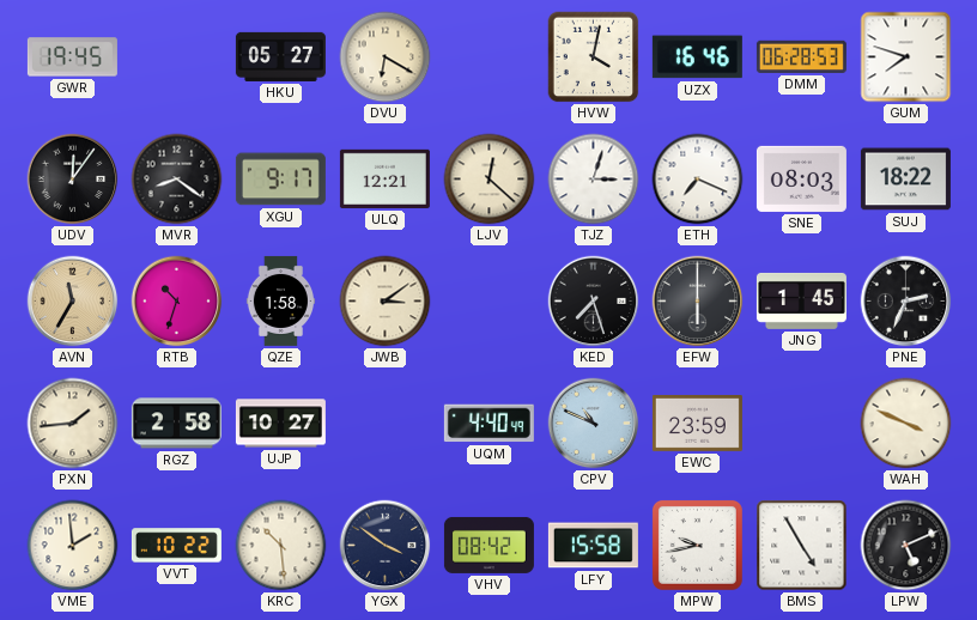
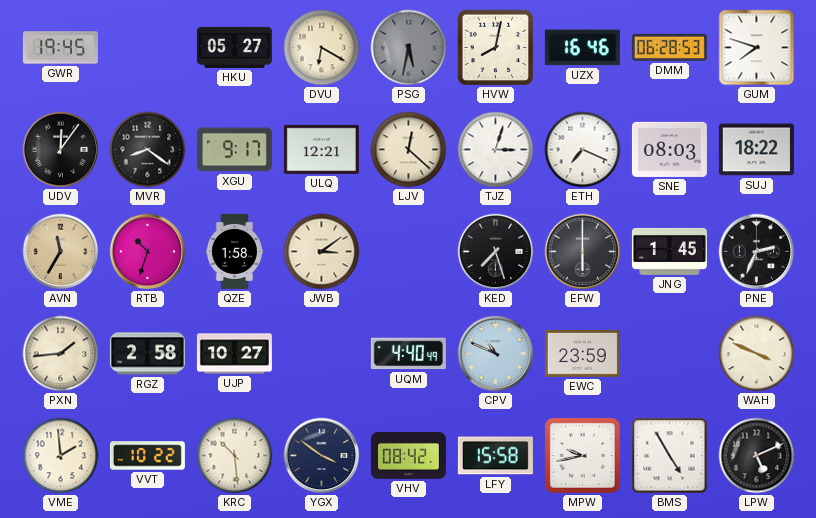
PSG: none -> 5:32 (409, 48)
HVW: 4:02 -> 8:02 (496, 48)
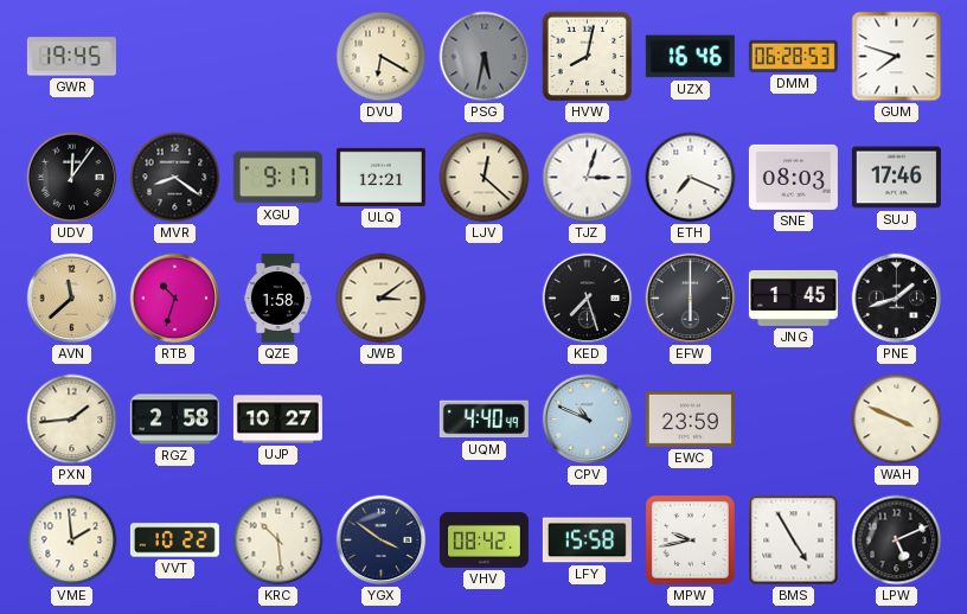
HKU: 05:27 -> none (234, 47)
SUJ: 18:22 -> 17:46 (896, 178)
AVN: 11:35 -> 11:38 (72, 299)
PNE: 2:34 -> 1:42 (897, 299)
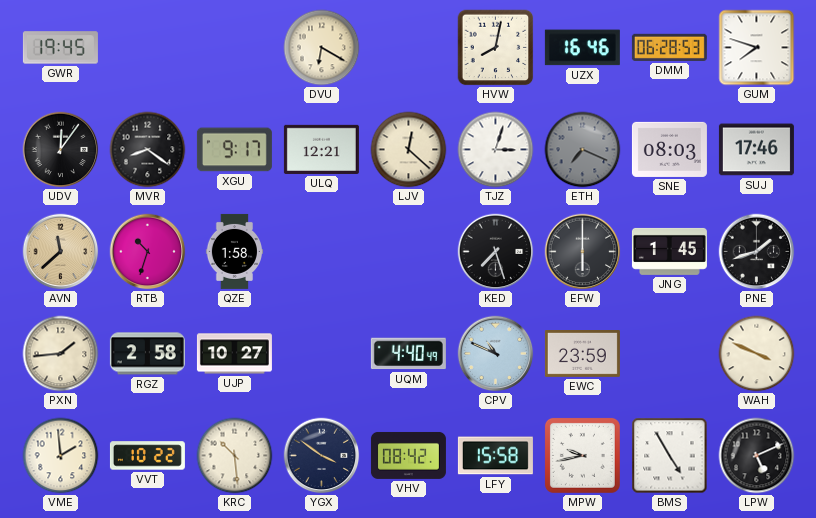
PSG: 5:32 -> none (485, 57)
ETH dial: white -> grey (583, 150)
JWB: 3:09 -> none (382, 299)
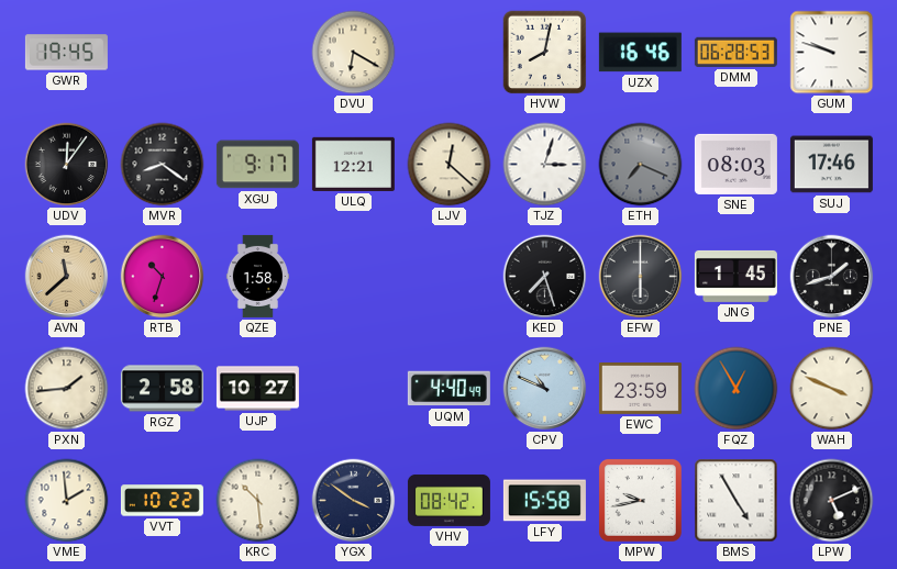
GUM: 7:48 -> 9:48 (832, 53)
FQZ: none -> 12:55 (737, 389)
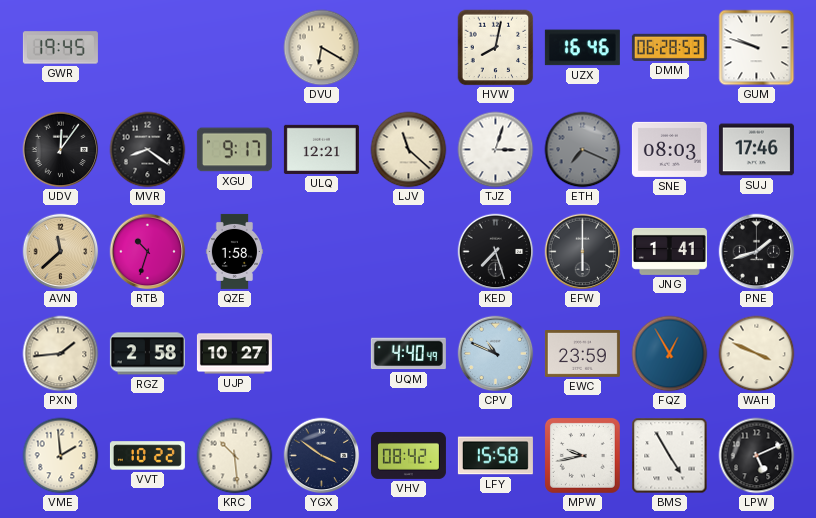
LJV: 12:22 -> 11:22 (409, 150)
JNG: 1:45 -> 1:41 (669, 251)
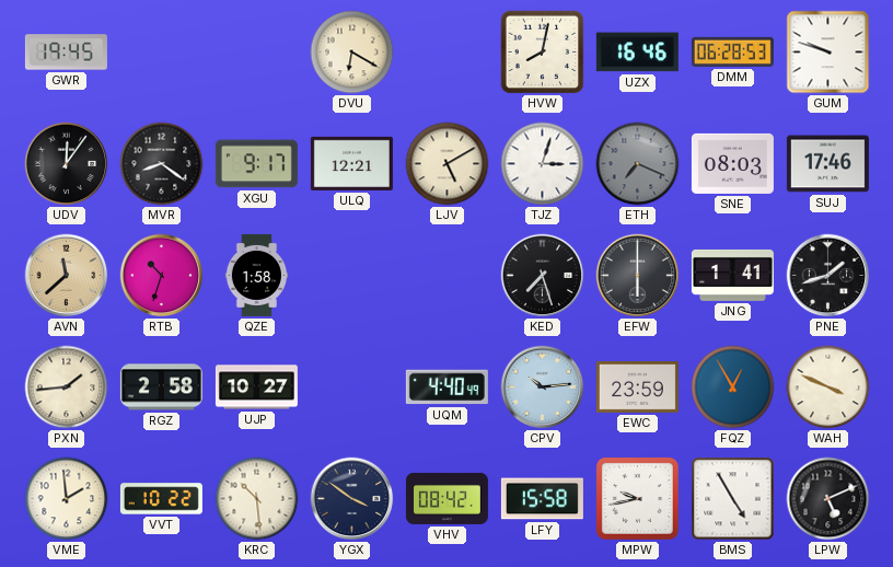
LJV: 11:22 -> 5:10 (448, 164)
CPV: 10:49 -> 10:14 (543, 387)
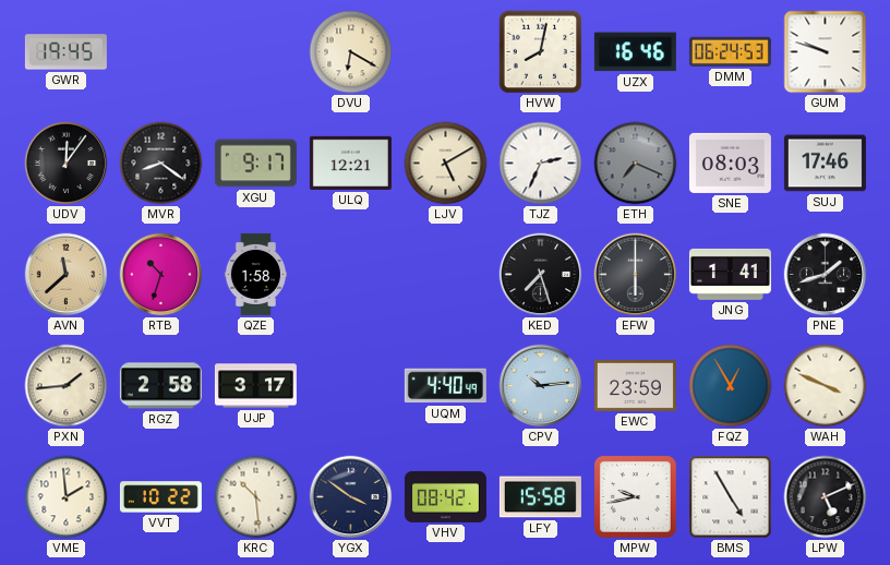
DMM: 06:28 -> 06:24 (730, 51)
TJZ: 3:03 -> 2:34 (541, 164)
UJP: 10:27 -> 3:17 (255, 386)
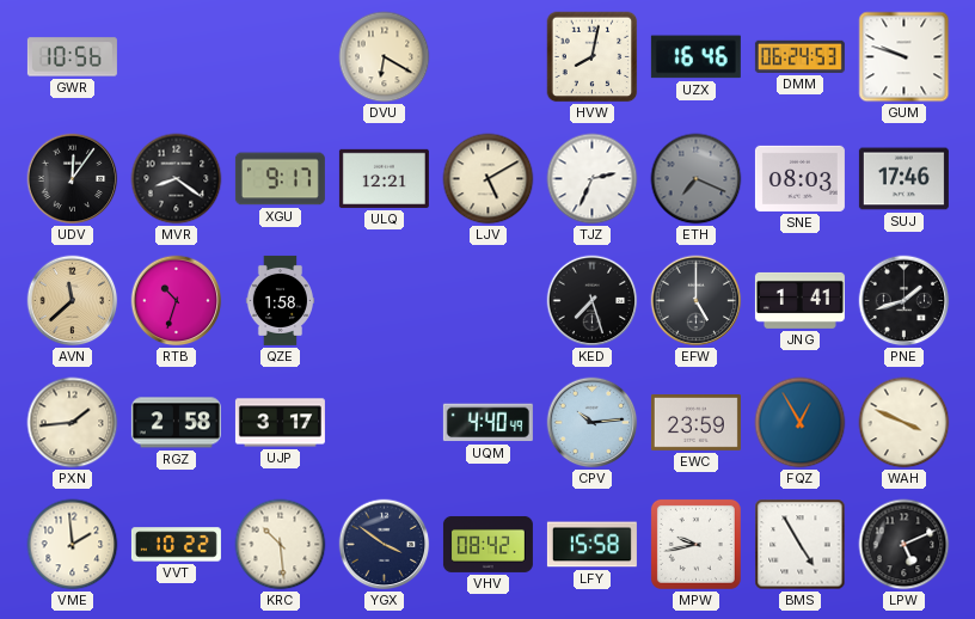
GWR: 19:45 -> 10:56 (72, 57)
EFW: 6:00 -> 5:00 (697, 301)
